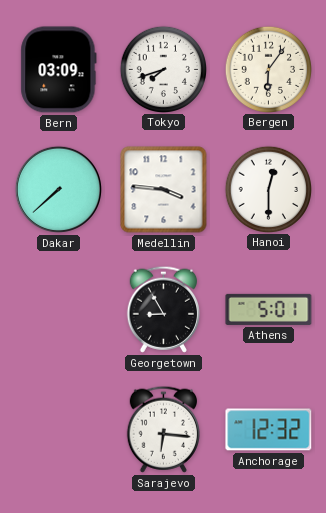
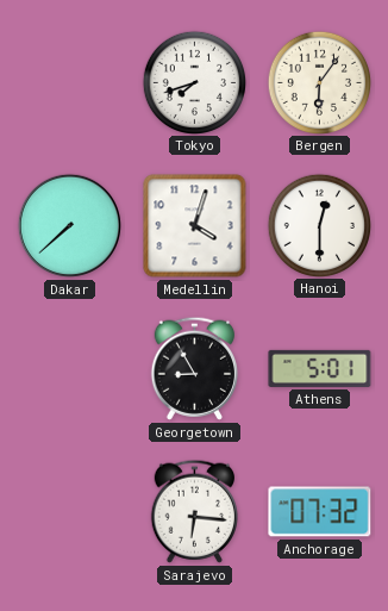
Bern: 03:09 -> none (59, 70)
Medellin: 3:46 -> 4:03 (195, 226)
Anchorage: 12:32 -> 07:32 (320, 512)
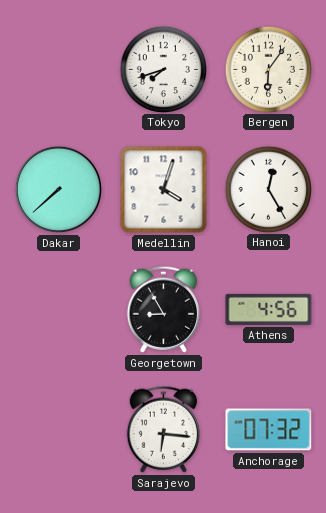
Hanoi: 12:30 -> 12:25 (268, 189)
Athens: 5:01 -> 4:56 (269, 309)
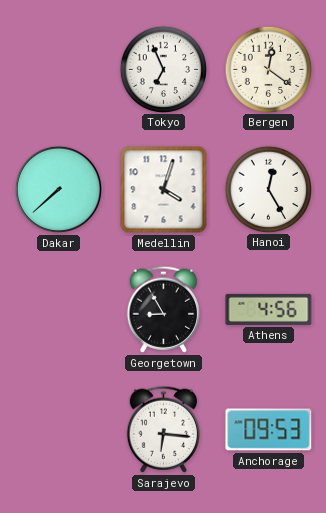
Tokyo: 7:42 -> 6:56 (163, 69)
Bergen: 6:06 -> 12:21 (268, 69)
Anchorage: 07:32 -> 09:53 (269, 430)
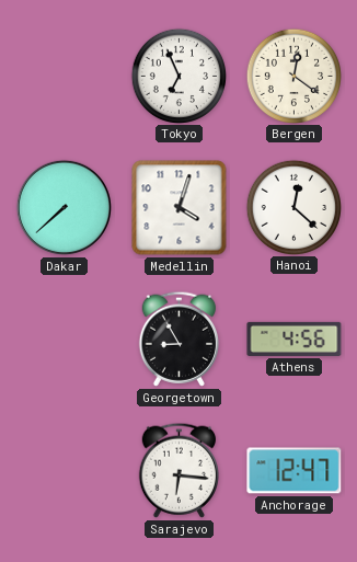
Hanoi: 12:25 -> 12:22 (293, 207)
Anchorage: 09:53 -> 12:47 (295, 471)
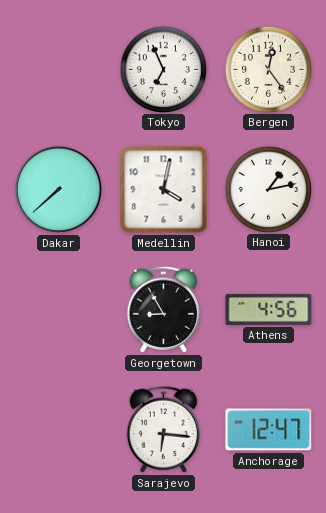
Bergen: 12:21 -> 12:24 (268, 69)
Medellin: 4:03 -> 4:02 (164, 190)
Hanoi: 12:22 -> 1:13 (268, 189)
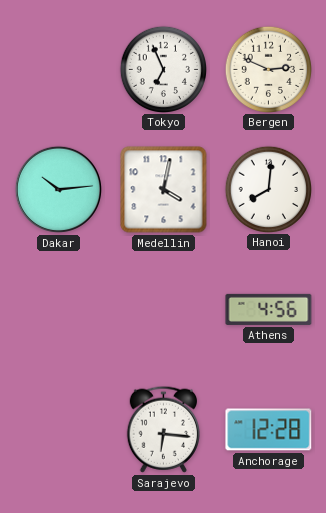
Bergen: 12:24 -> 2:49 (268, 69)
Dakar: 7:38 -> 10:14 (58, 189)
Hanoi: 1:13 -> 8:01 (268, 189)
Georgetown: 8:55 -> none (163, 309)
Anchorage: 12:47 -> 12:28 (269, 430)
